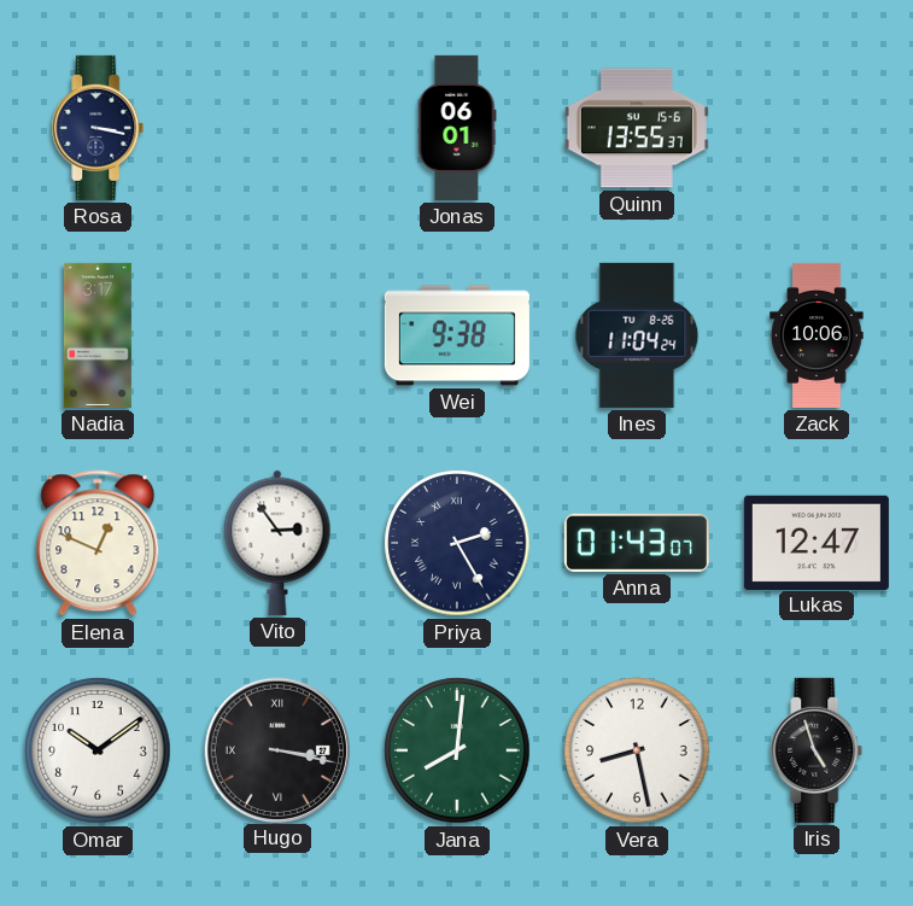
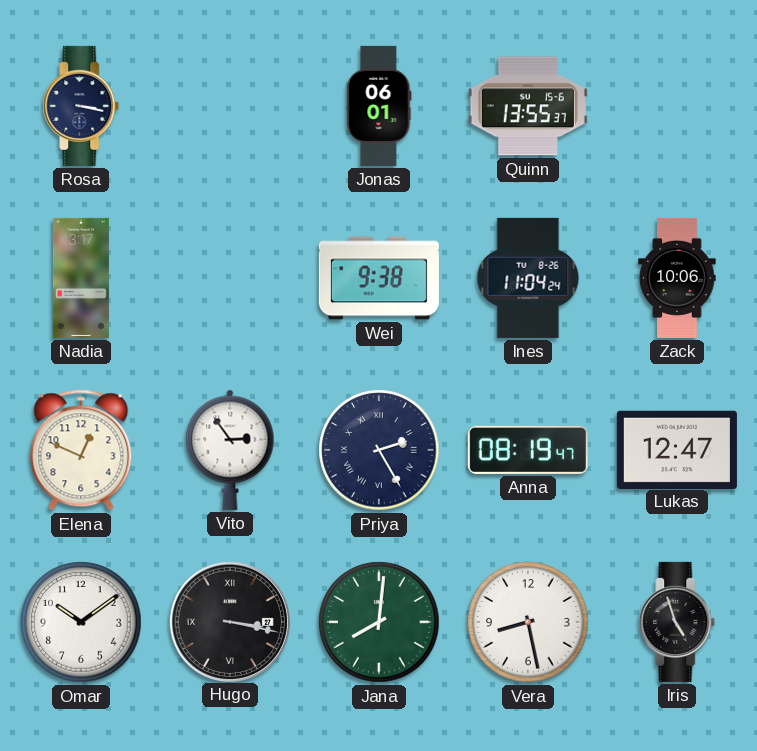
Anna: 01:43 -> 08:19 (528, 450)
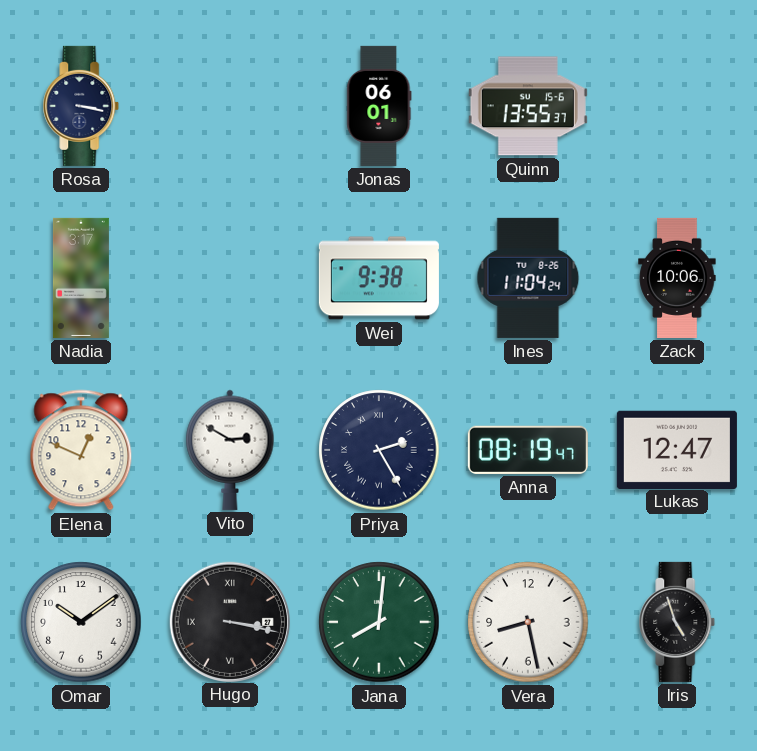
Vito: 2:54 -> 2:50 (230, 450)
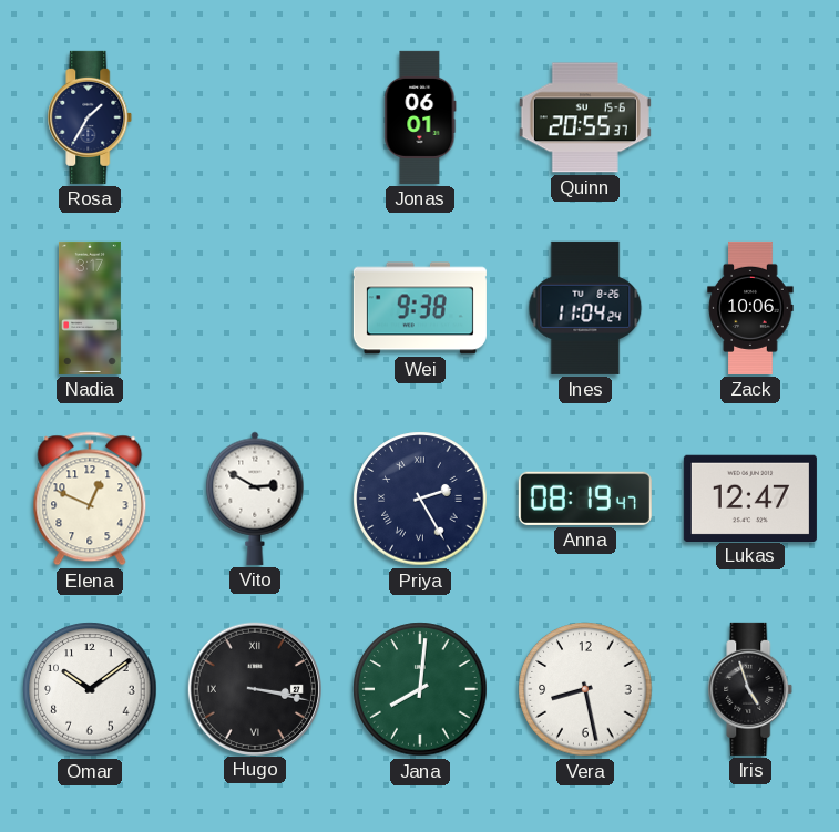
Rosa: 3:17 -> 1:35 (90, 117)
Quinn: 13:55 -> 20:55 (585, 117)
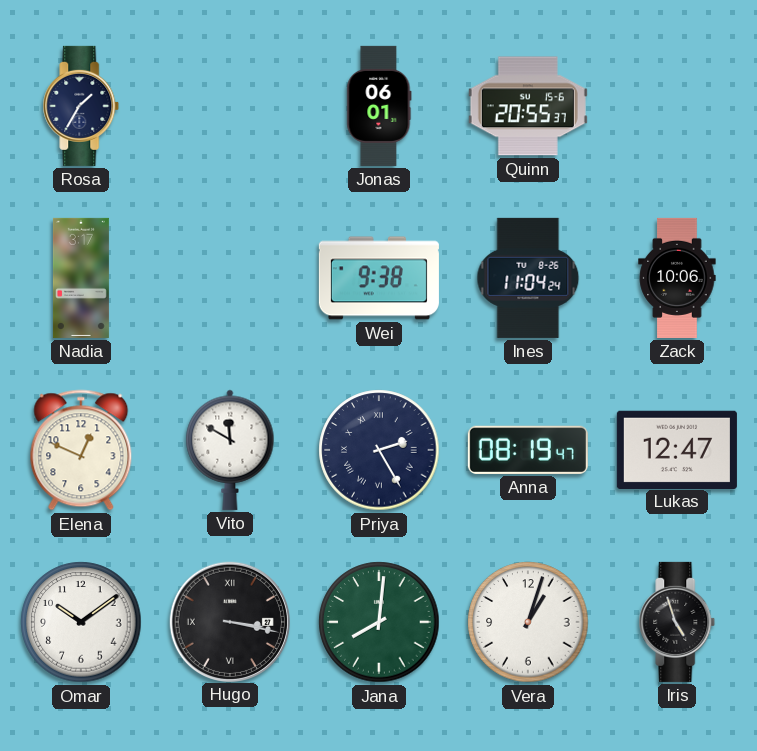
Vito: 2:50 -> 11:50 (230, 450)
Vera: 8:28 -> 1:03 (528, 622)
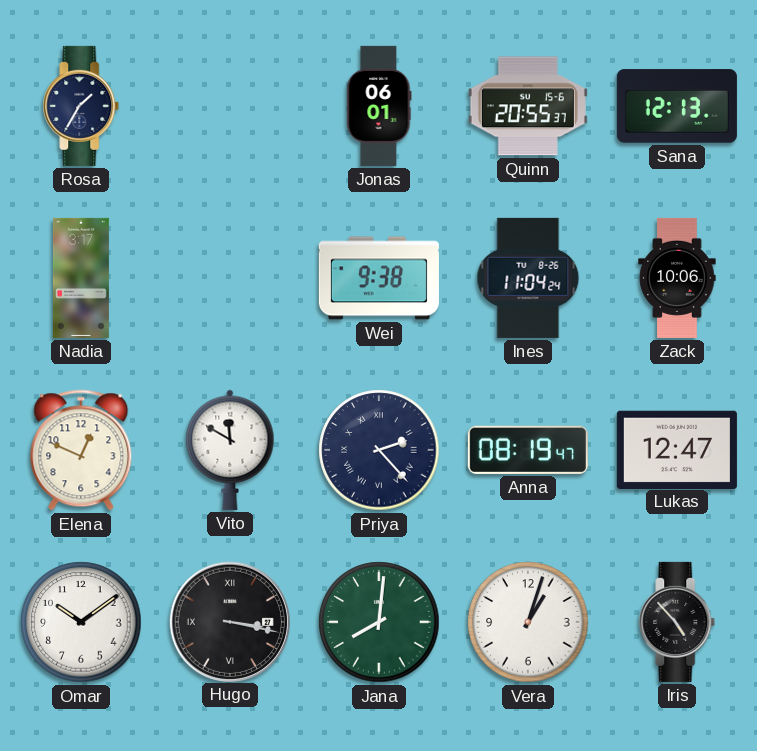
Sana: none -> 12:13 (677, 106)
Priya: 2:25 -> 2:23 (379, 450)
Iris: 4:57 -> 4:53 (677, 622)
